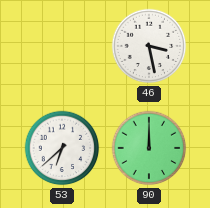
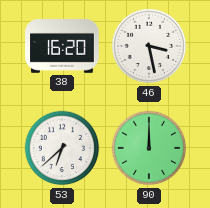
38: none -> 16:20 (62, 47)
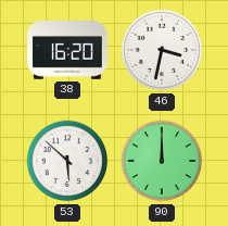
46: 3:28 -> 3:32 (162, 50)
53: 6:38 -> 5:52 (67, 161)
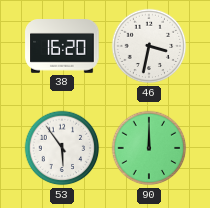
53: 5:52 -> 5:54 (62, 148)
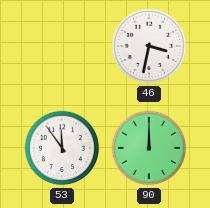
38: 16:20 -> none (62, 47)
53: 5:54 -> 11:54 (62, 148)
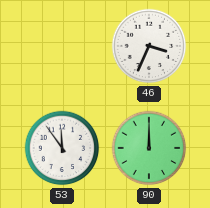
46: 3:32 -> 3:34 (149, 46)
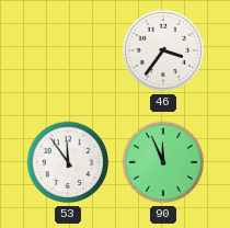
46: 3:34 -> 3:36 (163, 50)
90: 12:00 -> 11:56 (163, 162)
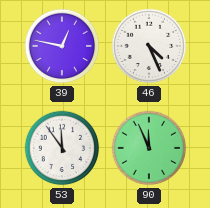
39: none -> 12:47 (62, 46)
46: 3:36 -> 4:26 (149, 46)
